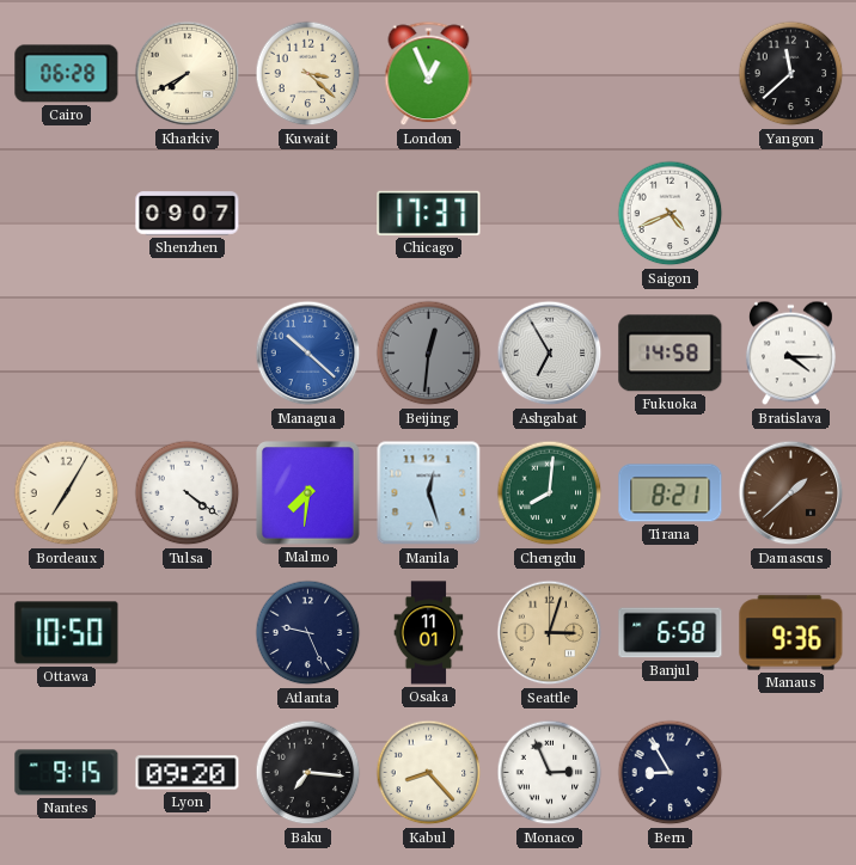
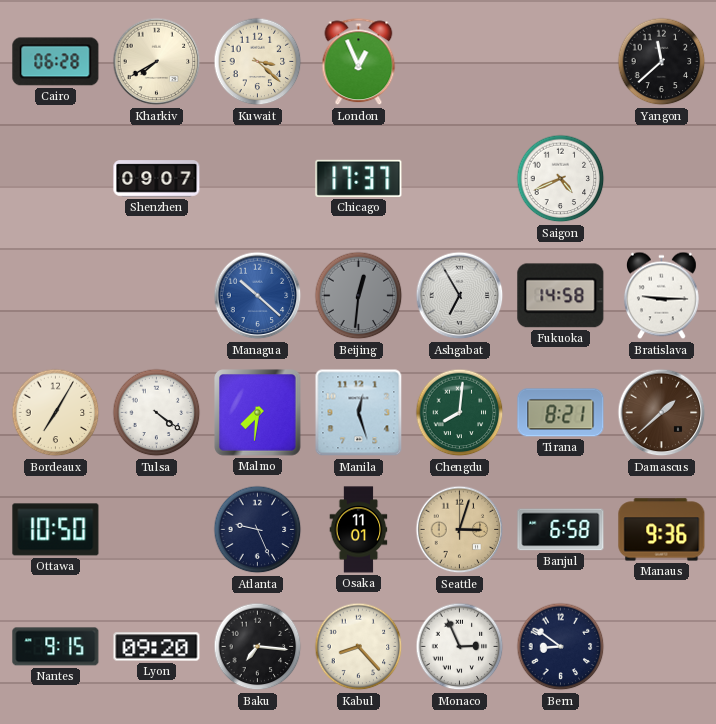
Bratislava: 4:15 -> 9:15 (661, 296)
Bern: 8:55 -> 8:51 (561, 647)
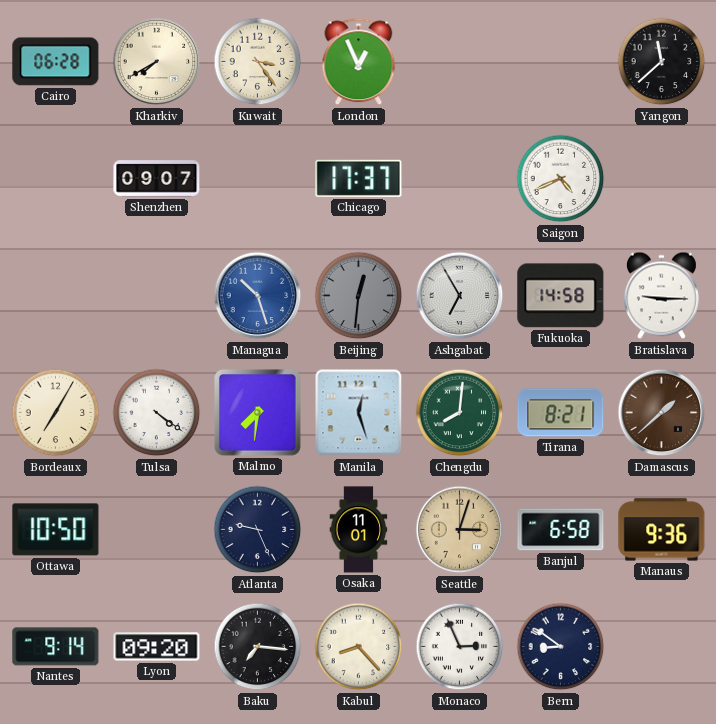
Kuwait: 3:22 -> 3:24 (258, 62)
Managua: 10:22 -> 10:27 (258, 296)
Nantes: 9:15 -> 9:14 (56, 647)
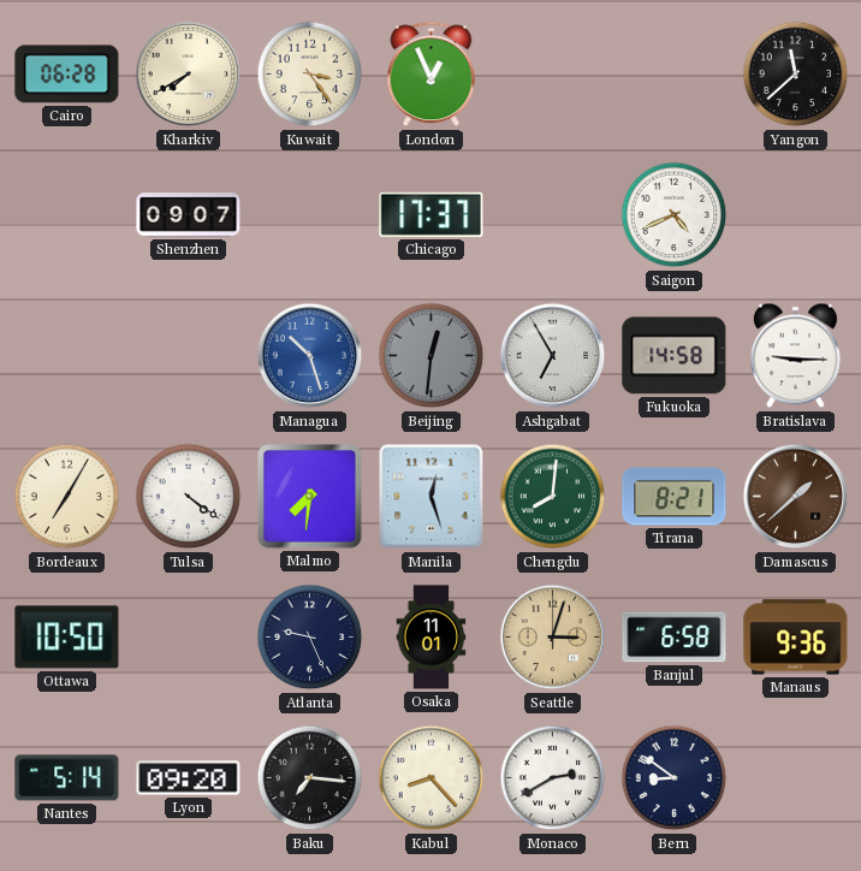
Nantes: 9:14 -> 5:14 (67, 778)
Monaco: 2:56 -> 2:40 (553, 778)
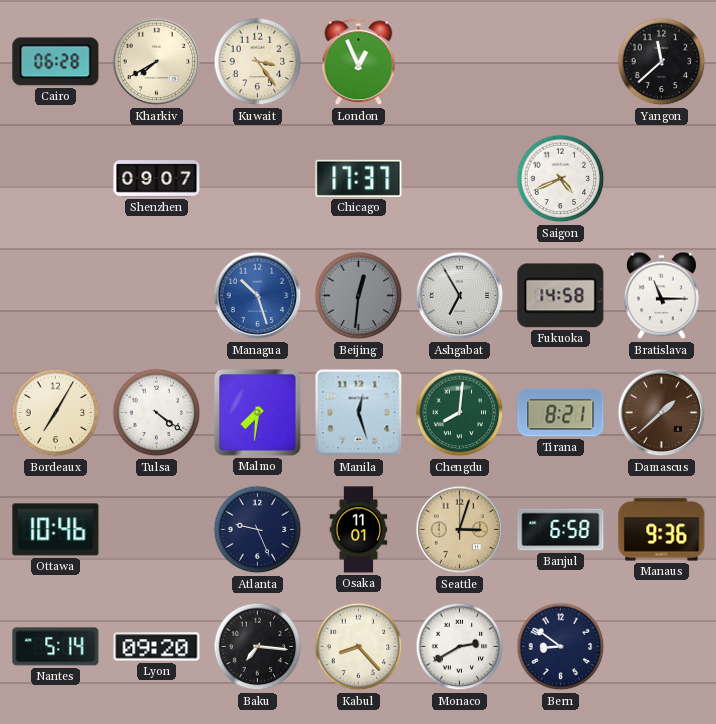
Bratislava: 9:15 -> 11:15 (661, 296)
Ottawa: 10:50 -> 10:46 (56, 530)
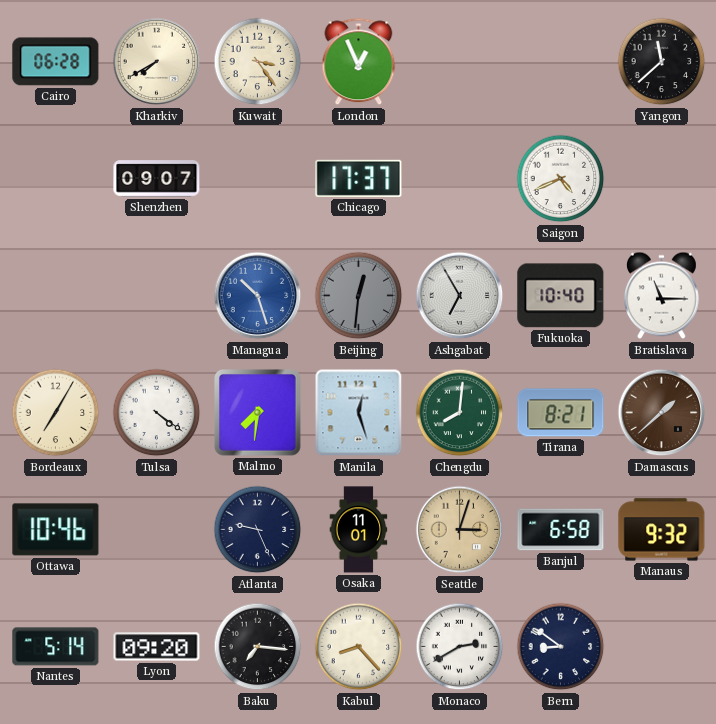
Fukuoka: 14:58 -> 10:40 (561, 296)
Manaus: 9:36 -> 9:32 (662, 530)
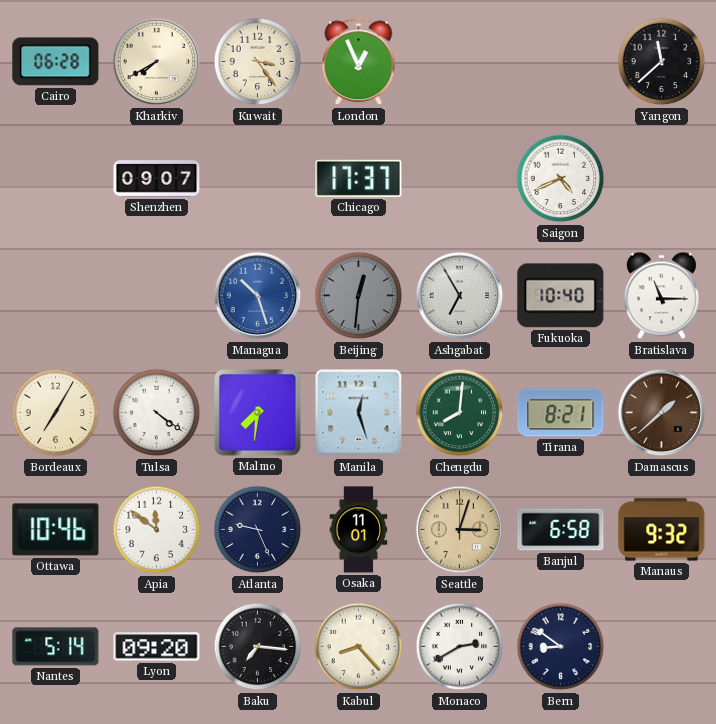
Apia: none -> 11:51 (157, 530)
